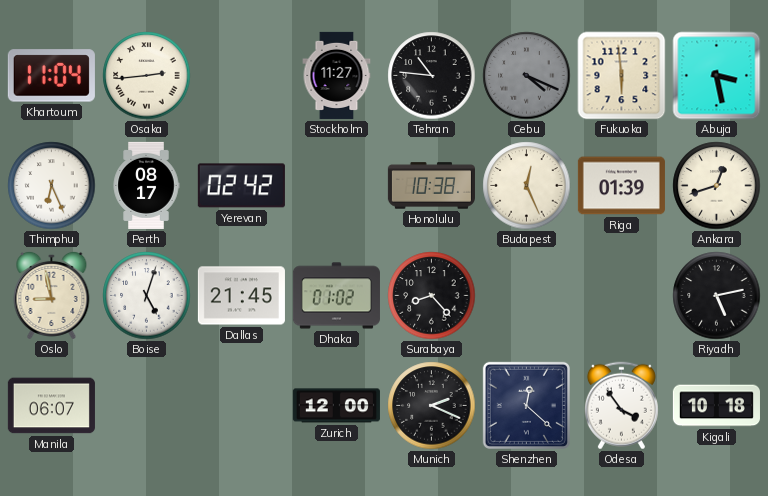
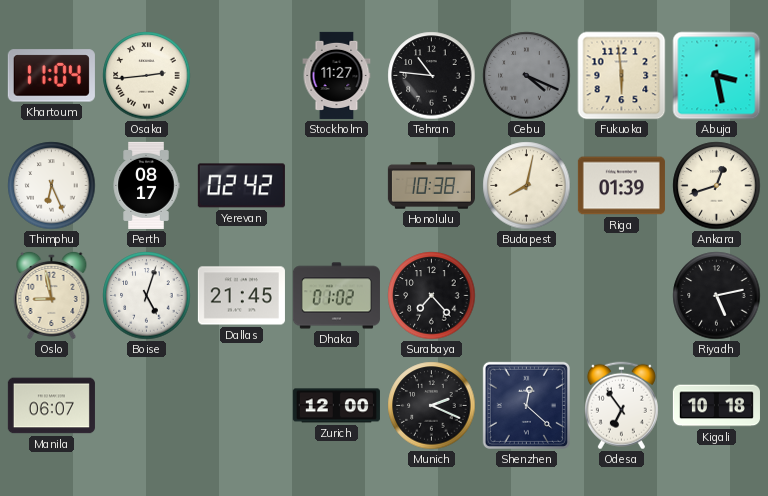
Budapest: 12:26 -> 8:02 (527, 186)
Surabaya: 8:23 -> 7:23 (432, 296)
Odesa: 3:54 -> 6:54 (621, 406)
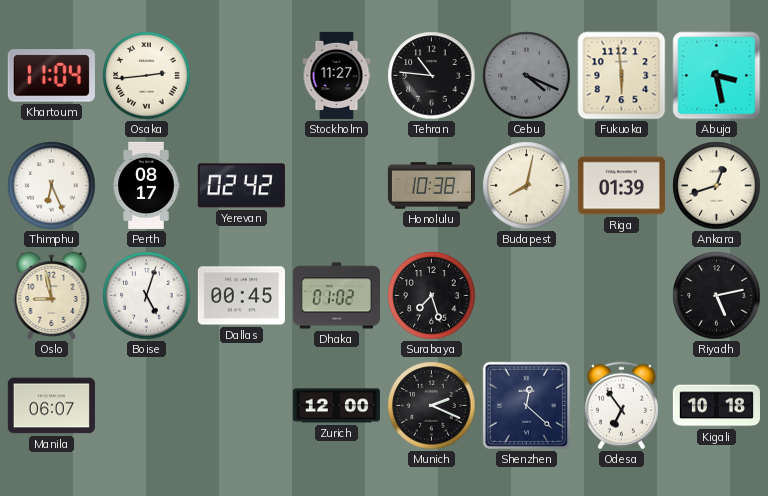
Dallas: 21:45 -> 00:45 (241, 296)
Surabaya: 7:23 -> 7:27 (432, 296)
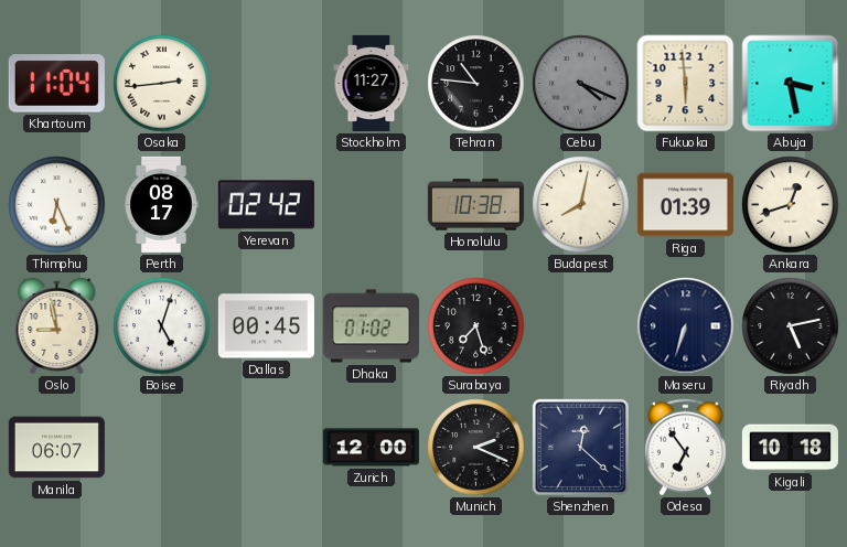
Maseru: none -> 6:33 (686, 326)
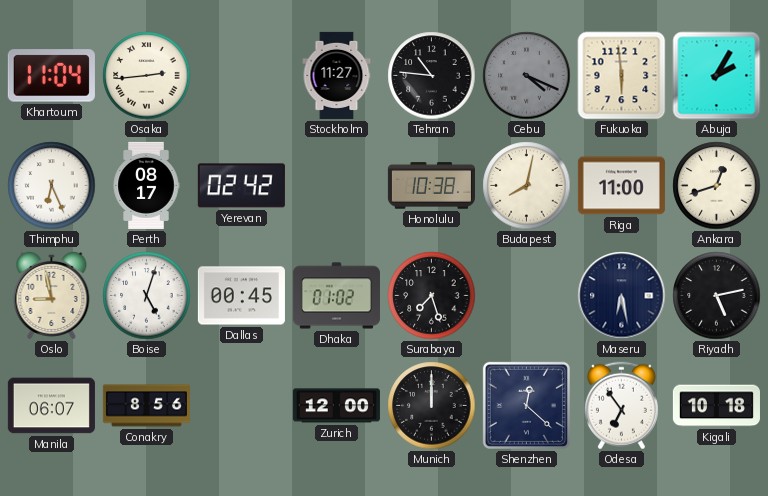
Abuja: 3:28 -> 2:05 (717, 76)
Riga: 01:39 -> 11:00 (621, 186)
Maseru: 6:33 -> 6:28 (622, 296)
Conakry: none -> 8:56 (146, 406)
Munich: 2:19 -> 12:00 (432, 406)
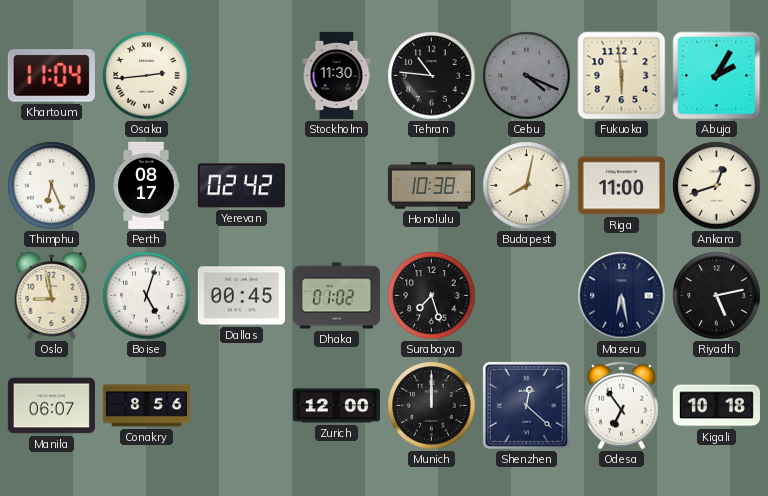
Stockholm: 11:27 -> 11:30 (337, 75)
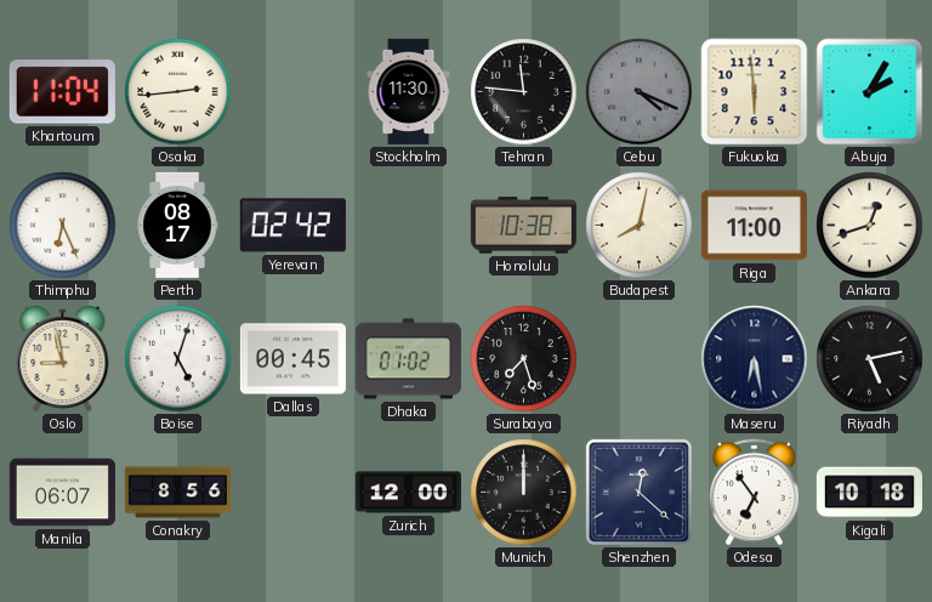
Tehran: 10:46 -> 11:46 (524, 92)
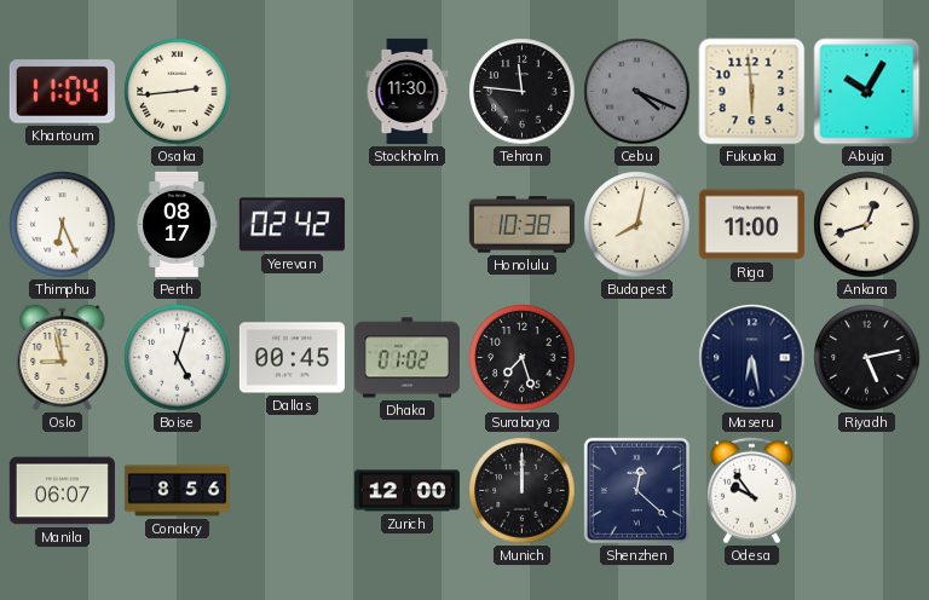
Abuja: 2:05 -> 10:05 (867, 92)
Odesa: 6:54 -> 9:54 (751, 491)
Kigali: 10:18 -> none (869, 493)
